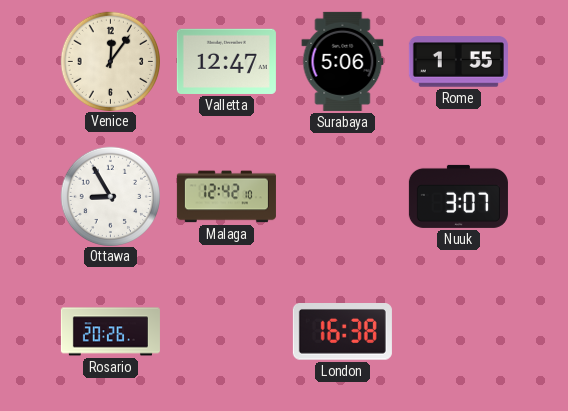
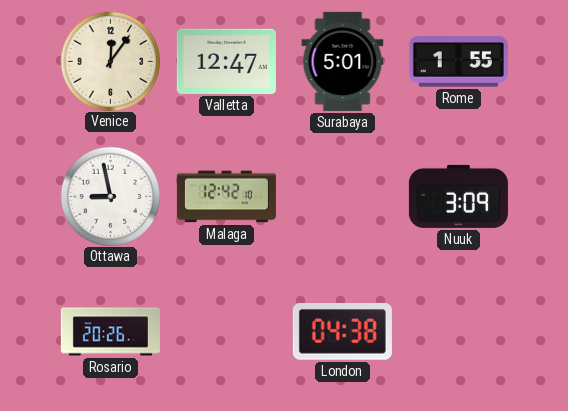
Surabaya: 5:06 -> 5:01 (343, 61)
Ottawa: 8:55 -> 8:58 (110, 196)
Nuuk: 3:07 -> 3:09 (458, 196)
London: 16:38 -> 04:38 (342, 332)
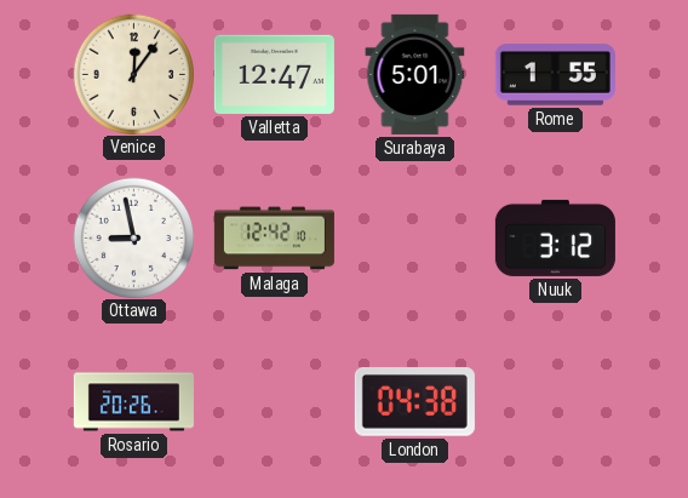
Nuuk: 3:09 -> 3:12 (555, 237)
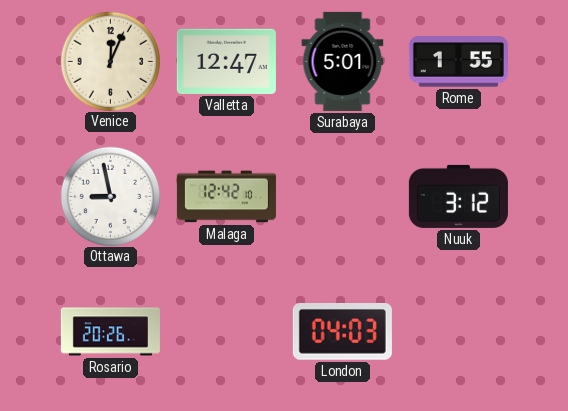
Venice: 12:06 -> 12:04 (110, 61)
London: 04:38 -> 04:03 (342, 332)
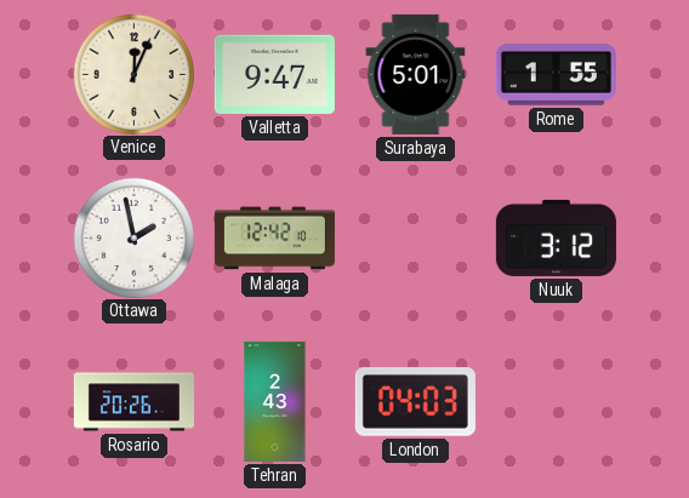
Valletta: 12:47 -> 9:47 (274, 74)
Ottawa: 8:58 -> 1:58 (133, 237)
Tehran: none -> 2:43 (275, 401)
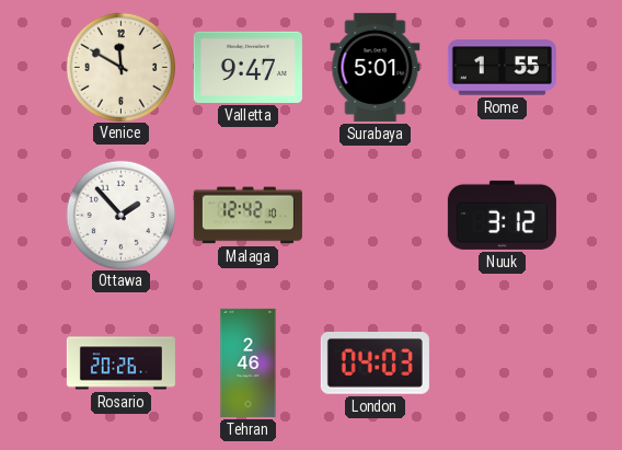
Venice: 12:04 -> 11:50 (120, 67)
Ottawa: 1:58 -> 1:53 (120, 215)
Tehran: 2:43 -> 2:46 (249, 362)
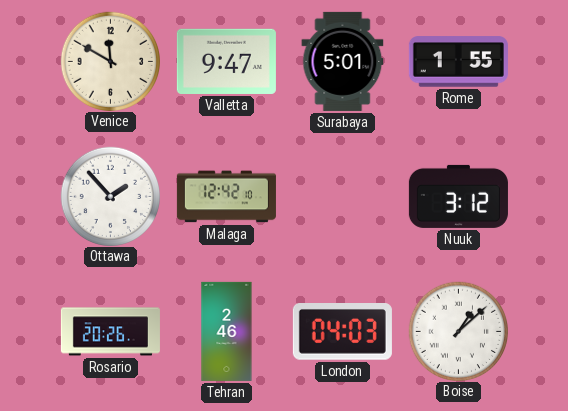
Boise: none -> 1:08 (458, 331)
